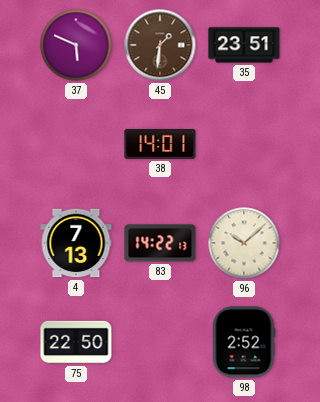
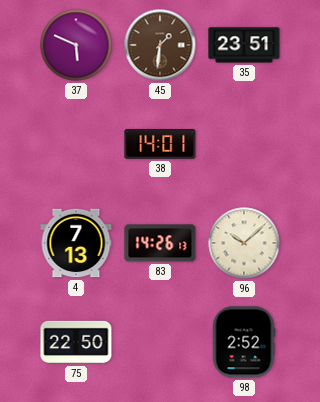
83: 14:22 -> 14:26 (160, 243)
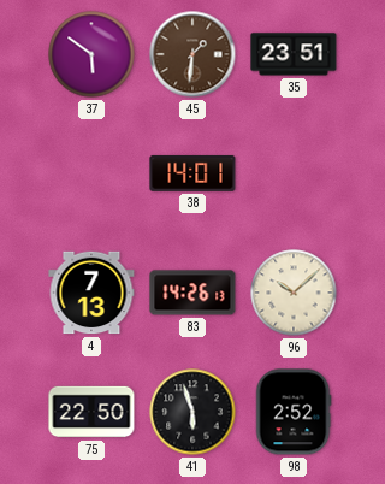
37: 5:49 -> 5:51 (91, 54)
41: none -> 5:57 (192, 412)
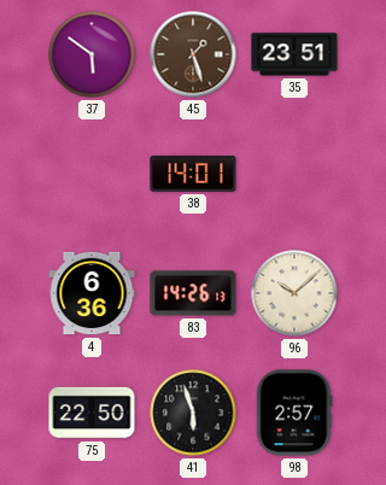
45: 1:31 -> 1:27 (193, 54)
4: 7:13 -> 6:36 (92, 293)
98: 2:52 -> 2:57 (294, 413)
